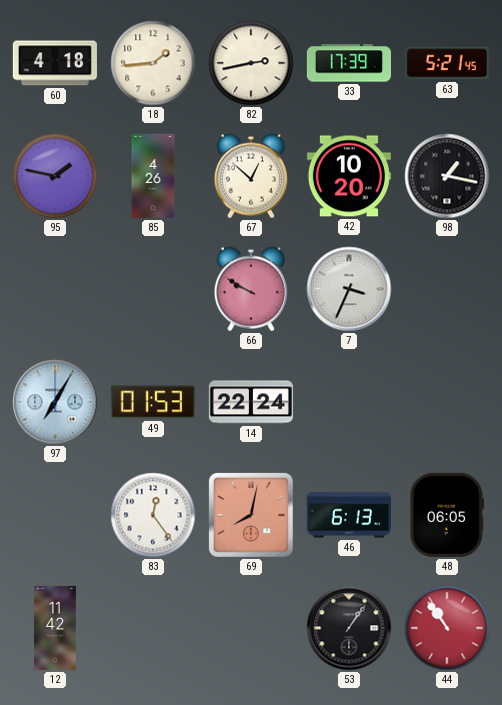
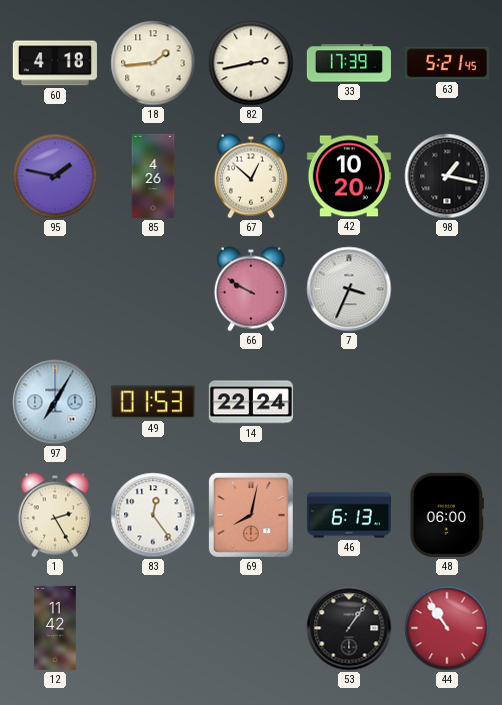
1: none -> 2:25 (55, 515)
48: 06:05 -> 06:00 (447, 515)
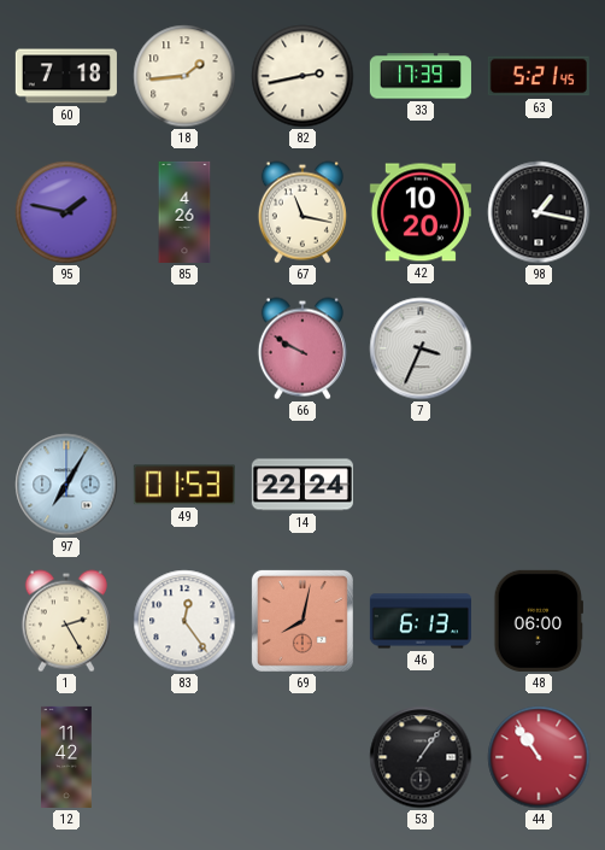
60: 4:18 -> 7:18 (66, 76)
67: 12:52 -> 11:17 (302, 212)
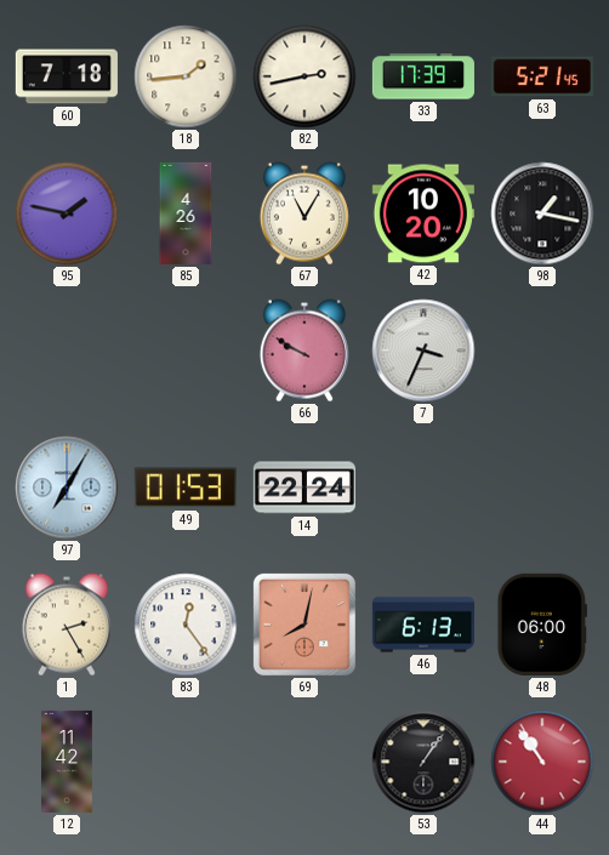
67: 11:17 -> 11:05 (304, 213)
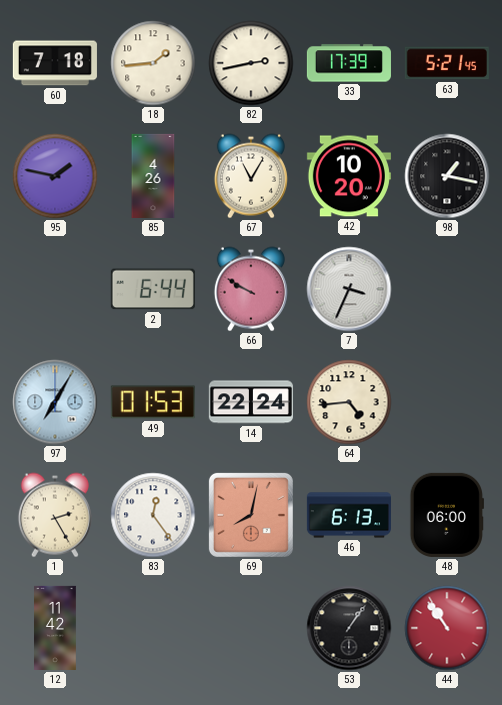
2: none -> 6:44 (153, 289)
64: none -> 4:44 (349, 402)
